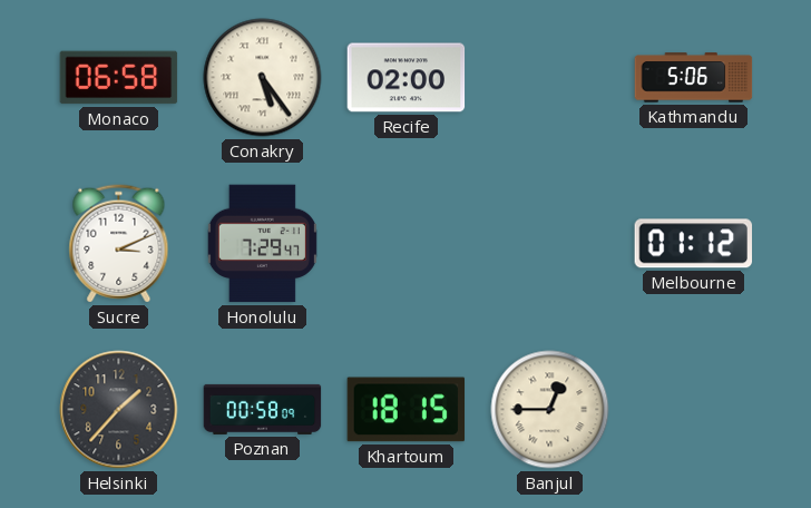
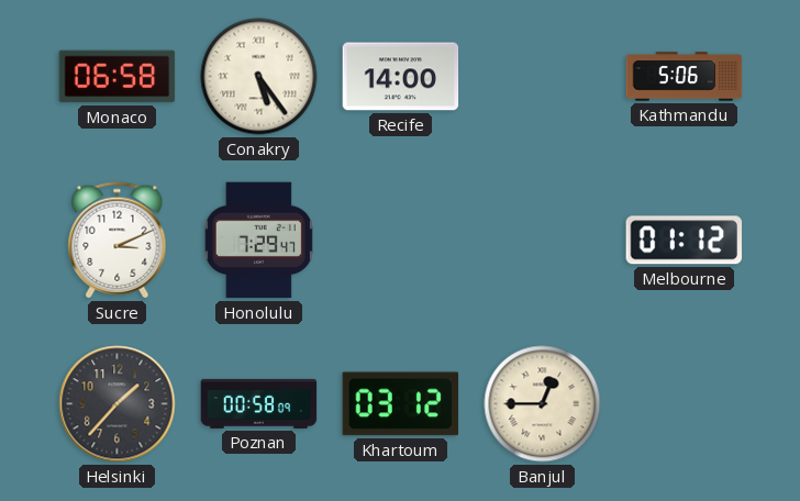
Recife: 02:00 -> 14:00 (401, 77)
Khartoum: 18:15 -> 03:12 (401, 404)
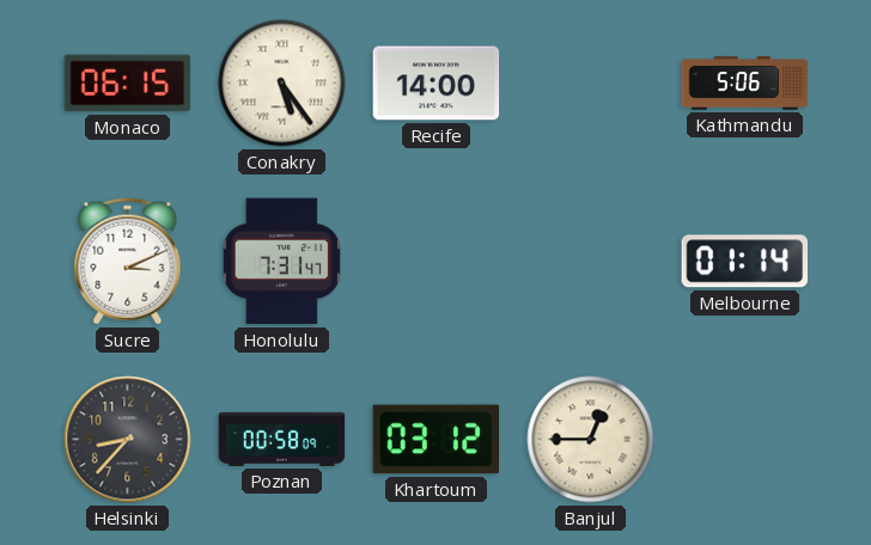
Monaco: 06:58 -> 06:15 (128, 84)
Honolulu: 7:29 -> 7:31 (281, 262)
Melbourne: 01:12 -> 01:14 (745, 262)
Helsinki: 1:37 -> 8:37 (128, 440)
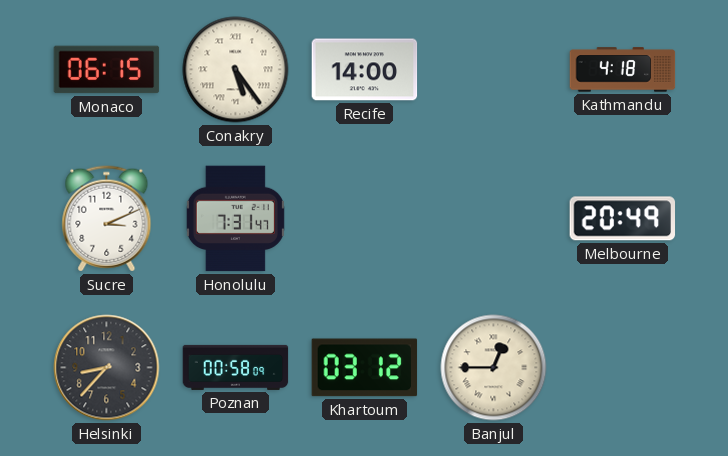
Kathmandu: 5:06 -> 4:18 (623, 70)
Melbourne: 01:14 -> 20:49 (623, 219)
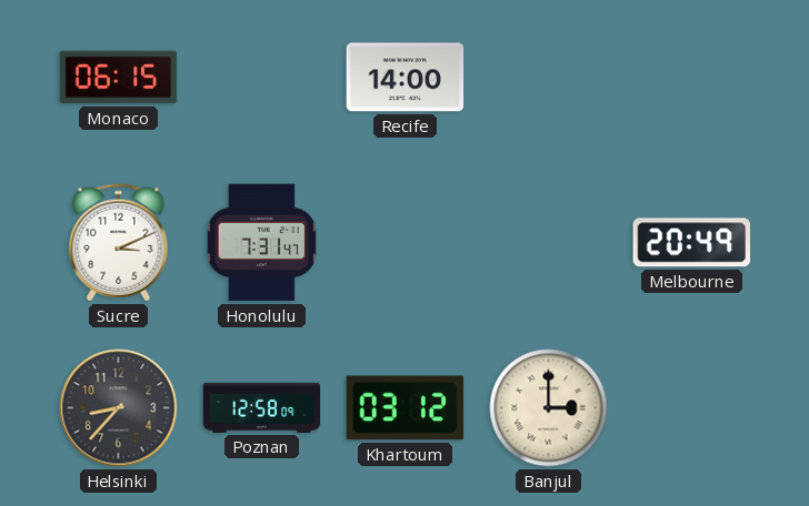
Conakry: 5:24 -> none (236, 70)
Kathmandu: 4:18 -> none (623, 70)
Poznan: 00:58 -> 12:58 (262, 407)
Banjul: 12:45 -> 3:00 (549, 408)
